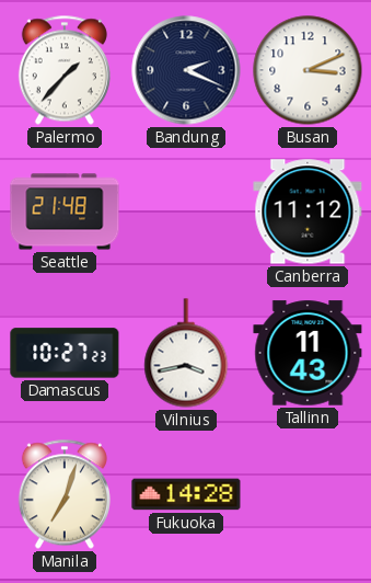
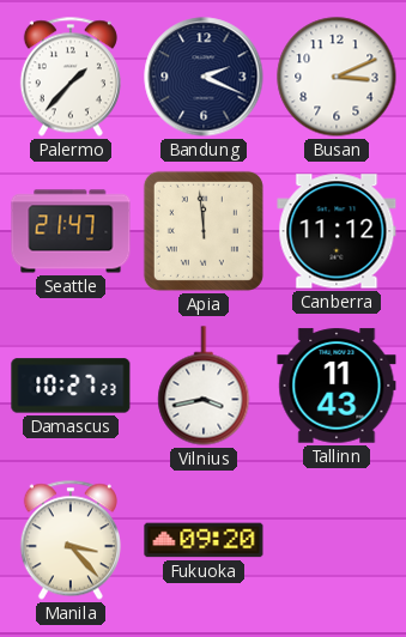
Seattle: 21:48 -> 21:47 (71, 231)
Apia: none -> 11:59 (204, 231)
Manila: 7:03 -> 3:23 (71, 540)
Fukuoka: 14:28 -> 09:20 (204, 540)
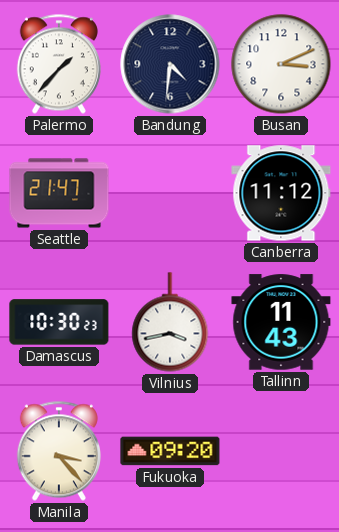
Bandung: 2:19 -> 4:31 (170, 64)
Apia: 11:59 -> none (204, 231)
Damascus: 10:27 -> 10:30 (59, 322)
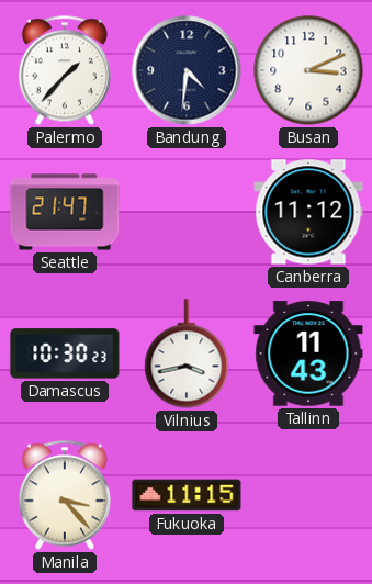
Fukuoka: 09:20 -> 11:15 (187, 495)
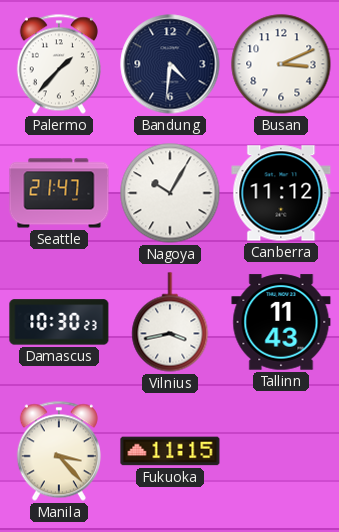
Nagoya: none -> 10:05 (170, 193)
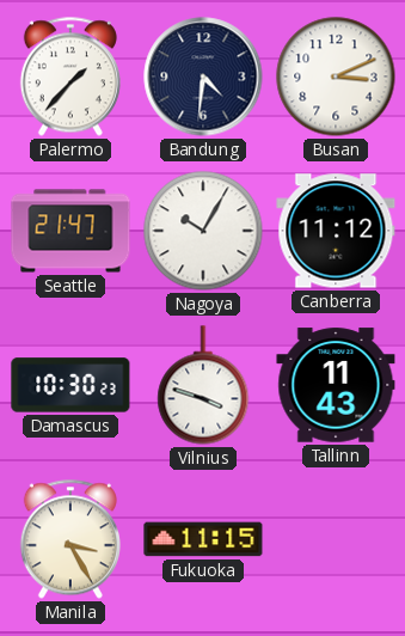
Vilnius: 3:43 -> 3:48 (203, 385)
Manila: 3:23 -> 3:25 (70, 539)
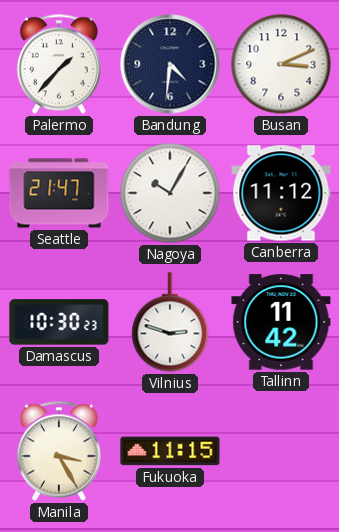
Vilnius: 3:48 -> 2:48 (170, 322)
Tallinn: 11:43 -> 11:42 (281, 322)
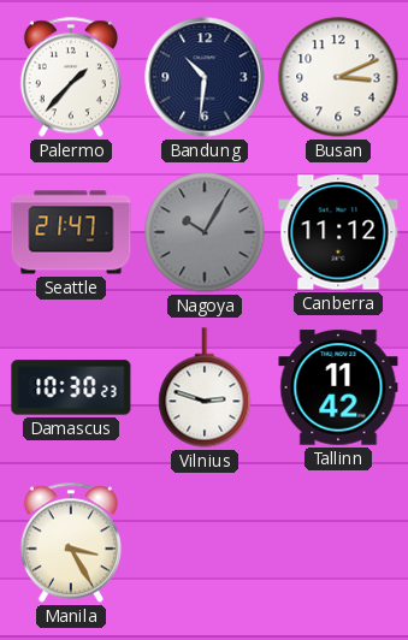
Bandung: 4:31 -> 10:31 (205, 77)
Nagoya dial: white -> grey (205, 232)
Fukuoka: 11:15 -> none (170, 451)
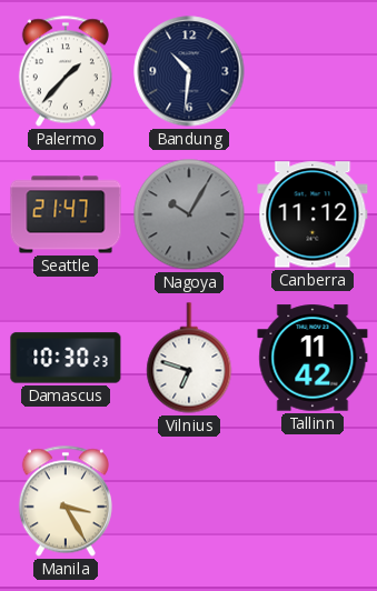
Busan: 3:11 -> none (338, 77)
Vilnius: 2:48 -> 6:48 (189, 358)
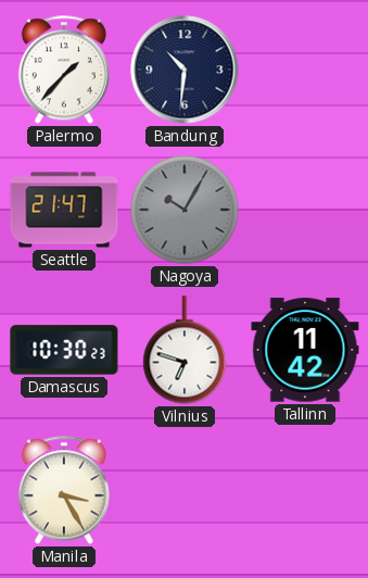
Canberra: 11:12 -> none (312, 214)
